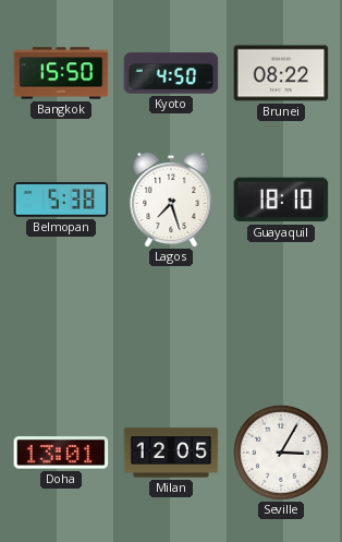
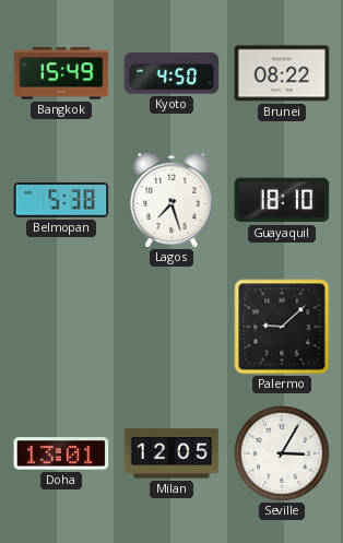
Bangkok: 15:50 -> 15:49 (61, 73)
Palermo: none -> 9:08 (282, 327)
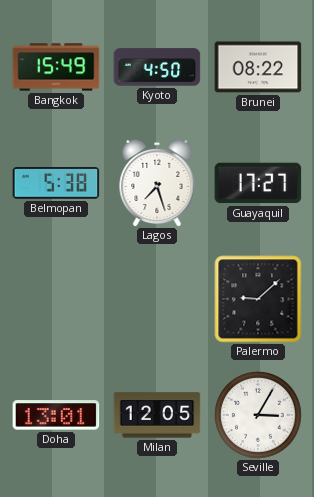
Guayaquil: 18:10 -> 17:27 (258, 183)
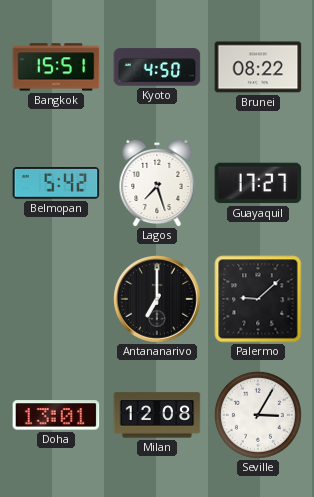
Bangkok: 15:49 -> 15:51 (56, 67)
Belmopan: 5:38 -> 5:42 (56, 184)
Antananarivo: none -> 7:00 (158, 300)
Milan: 12:05 -> 12:08 (157, 415)
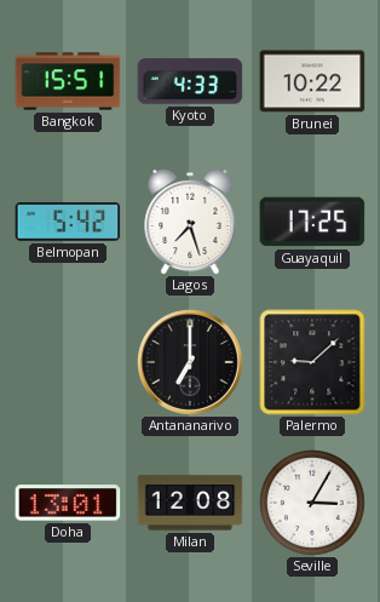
Kyoto: 4:50 -> 4:33 (190, 81)
Brunei: 08:22 -> 10:22 (312, 81)
Guayaquil: 17:27 -> 17:25 (312, 222)
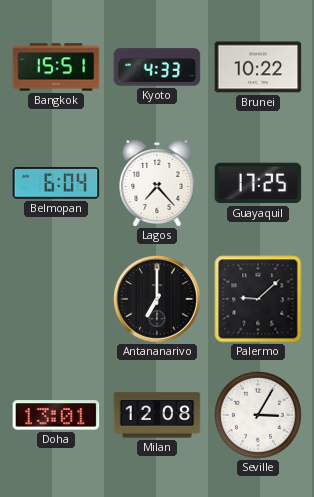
Belmopan: 5:42 -> 6:04 (56, 184)
Lagos: 7:27 -> 7:23 (157, 183)
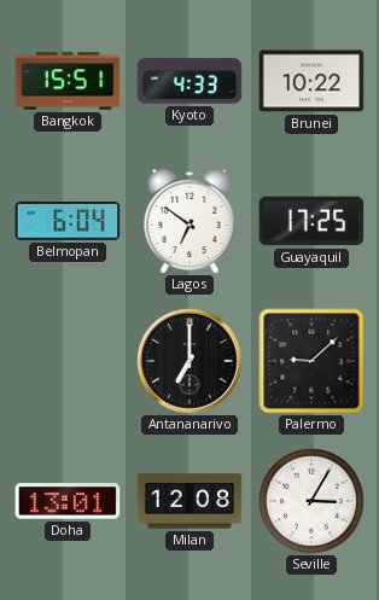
Lagos: 7:23 -> 6:51 (189, 221)
